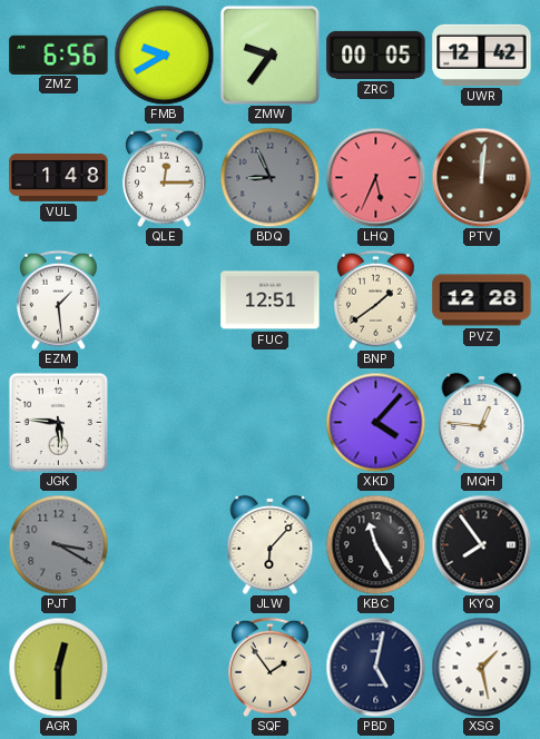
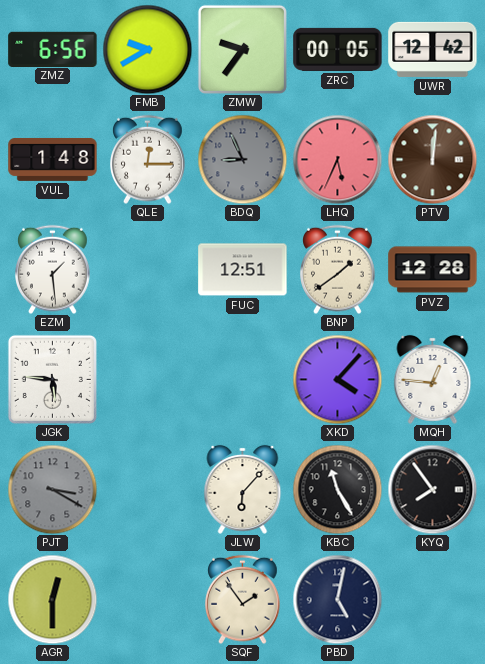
XSG: 1:28 -> none (481, 667)
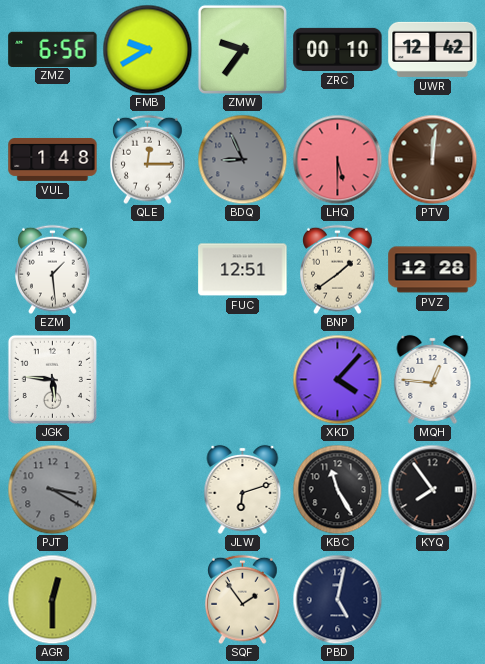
ZRC: 00:05 -> 00:10 (338, 49)
LHQ: 5:34 -> 5:30 (337, 159)
JLW: 6:07 -> 6:12 (243, 489)
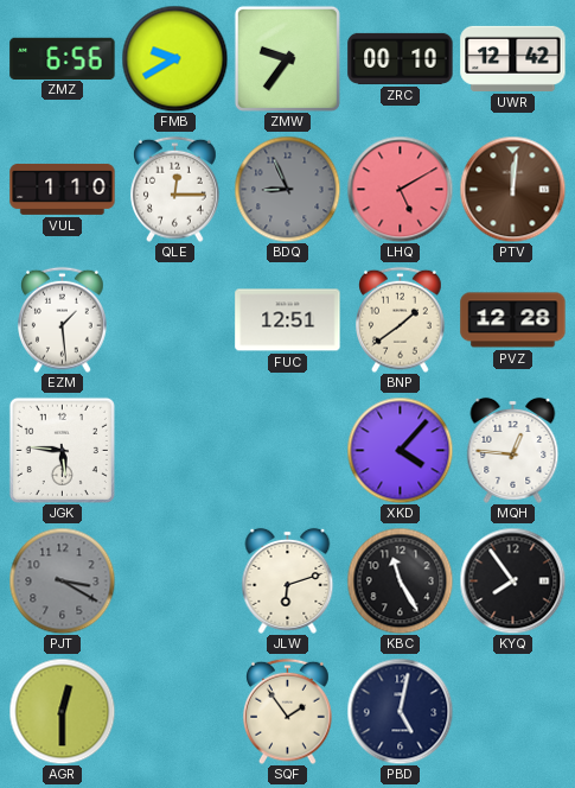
VUL: 1:48 -> 1:10 (63, 189)
LHQ: 5:30 -> 5:10 (400, 189)
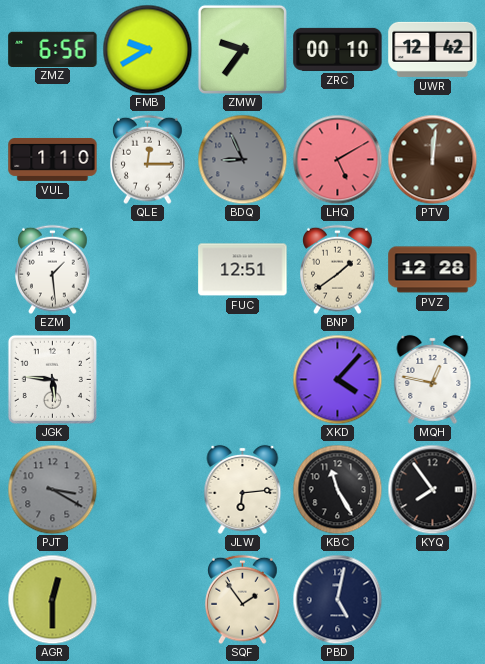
MQH: 12:46 -> 12:47 (433, 379)
JLW: 6:12 -> 6:14 (243, 489)
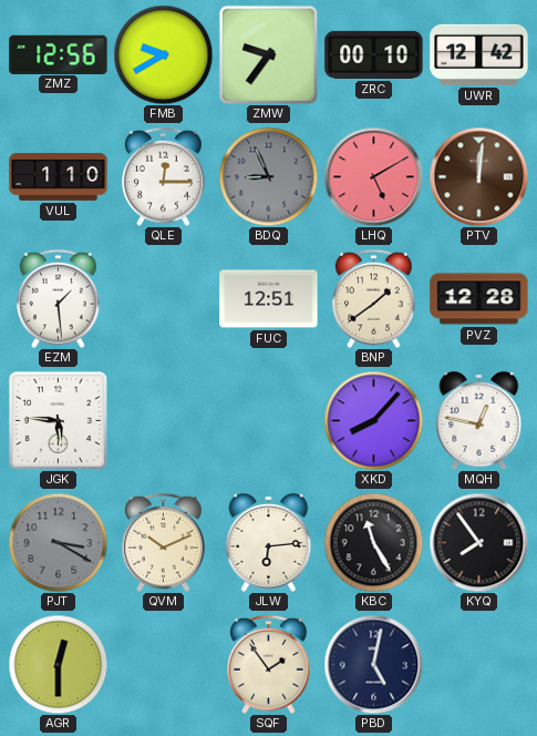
ZMZ: 6:56 -> 12:56 (59, 54)
XKD: 4:07 -> 8:07 (373, 420)
QVM: none -> 10:11 (164, 542)
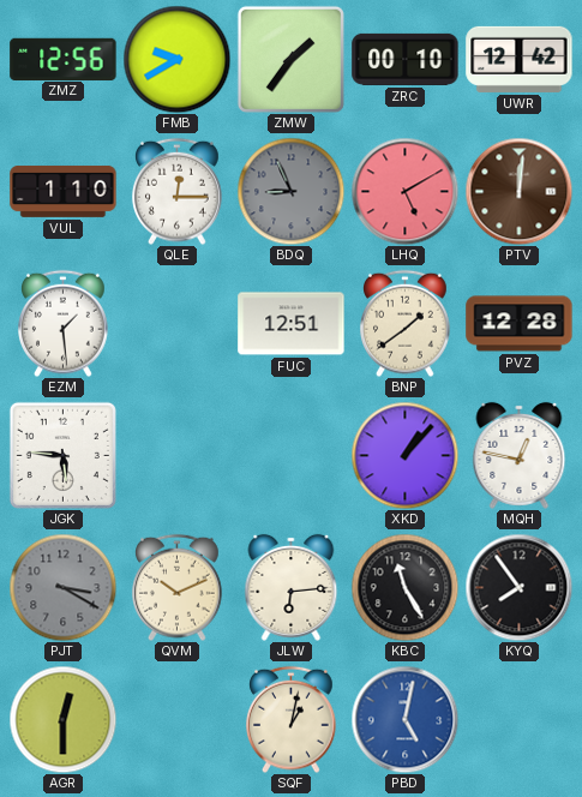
ZMW: 9:36 -> 1:36 (290, 59)
XKD: 8:07 -> 1:07 (404, 455)
SQF: 1:54 -> 1:02 (292, 719)
PBD dial: navy -> blue (404, 719)
